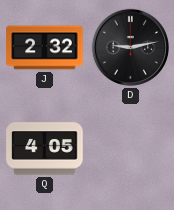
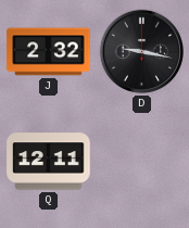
D: 9:13 -> 9:17 (141, 51)
Q: 4:05 -> 12:11 (49, 162)
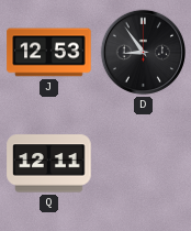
J: 2:32 -> 12:53 (49, 53)
D: 9:17 -> 8:54 (143, 52)
